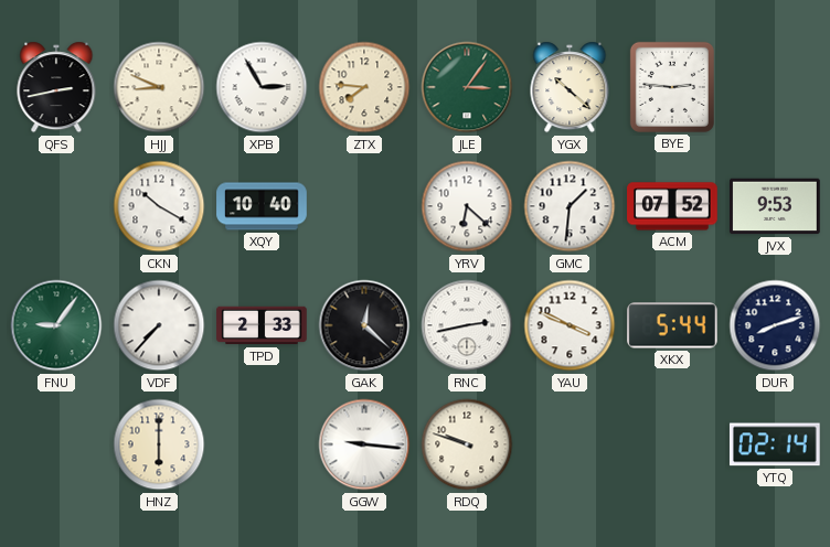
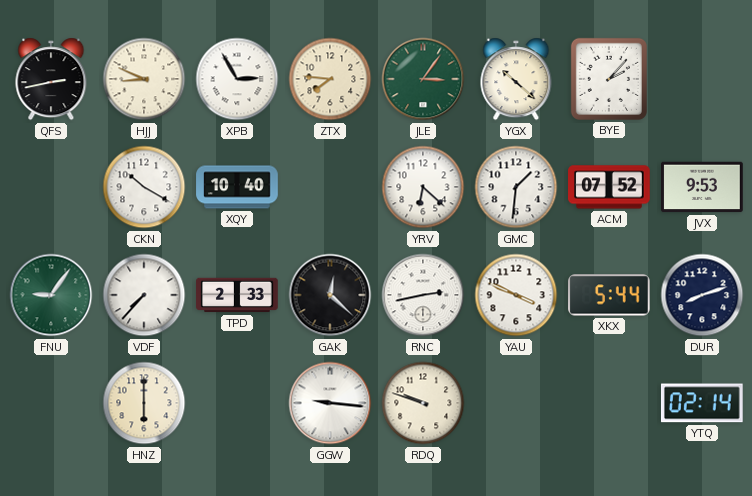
BYE: 2:46 -> 2:07 (609, 79)
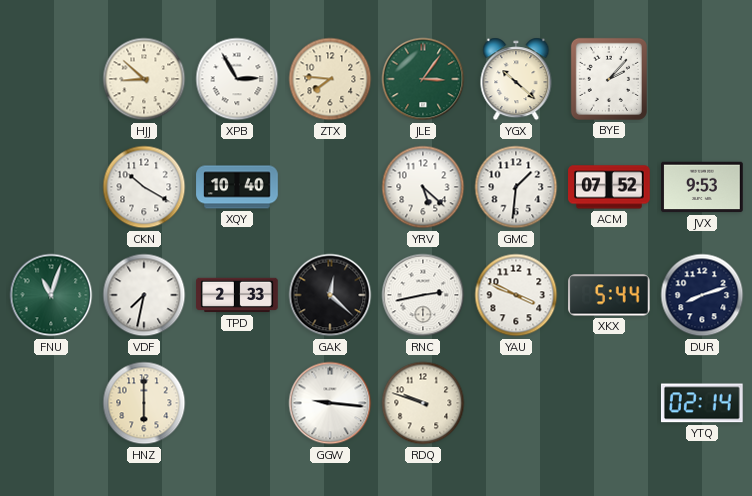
QFS: 2:43 -> none (51, 79)
HJJ: 8:49 -> 8:52 (144, 79)
YRV: 6:22 -> 5:22 (423, 187)
FNU: 9:06 -> 11:03 (51, 295)
VDF: 7:37 -> 7:32 (144, 295)
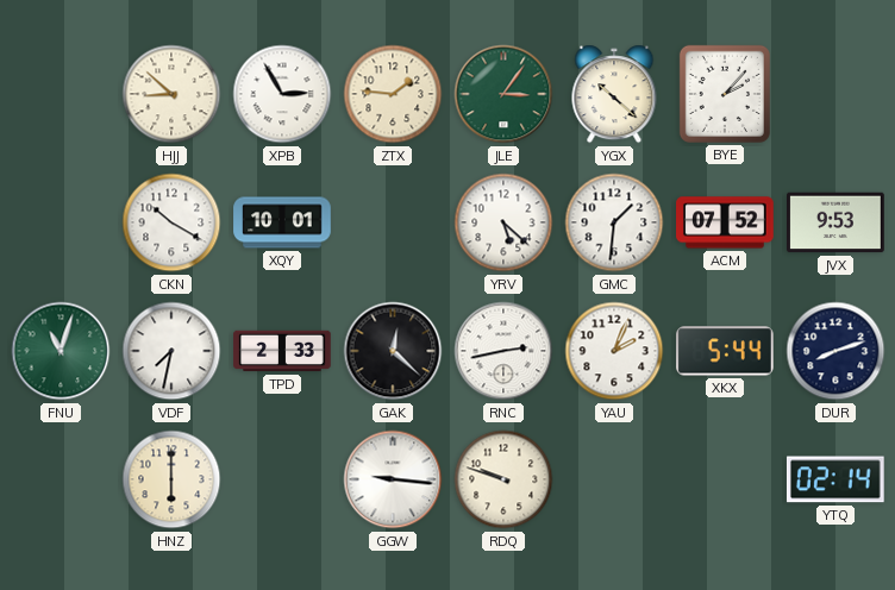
ZTX: 7:46 -> 1:46 (393, 94)
XQY: 10:40 -> 10:01 (282, 222)
YAU: 3:49 -> 2:04 (614, 351)
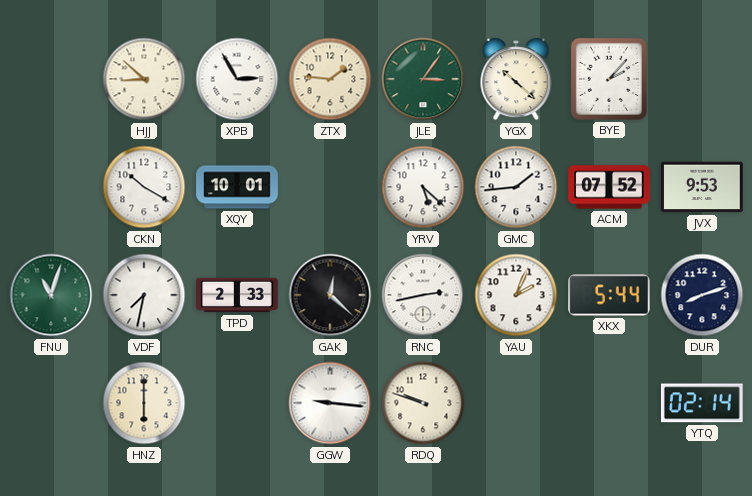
GMC: 1:31 -> 1:44 (516, 187)
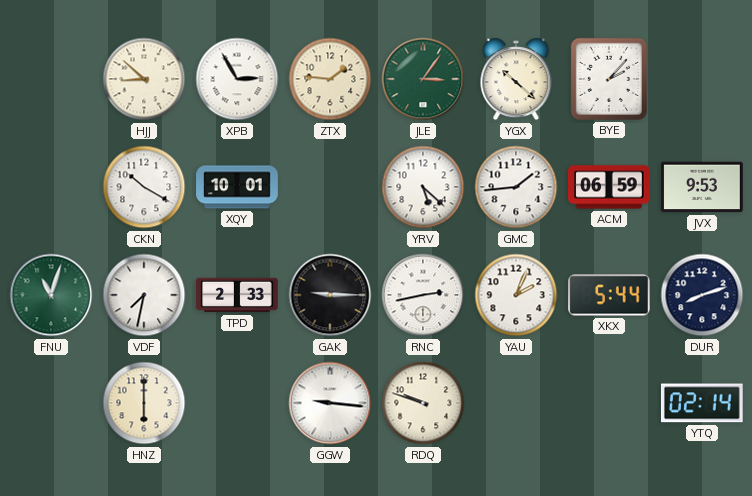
ACM: 07:52 -> 06:59 (609, 187)
GAK: 12:22 -> 9:15 (330, 295)
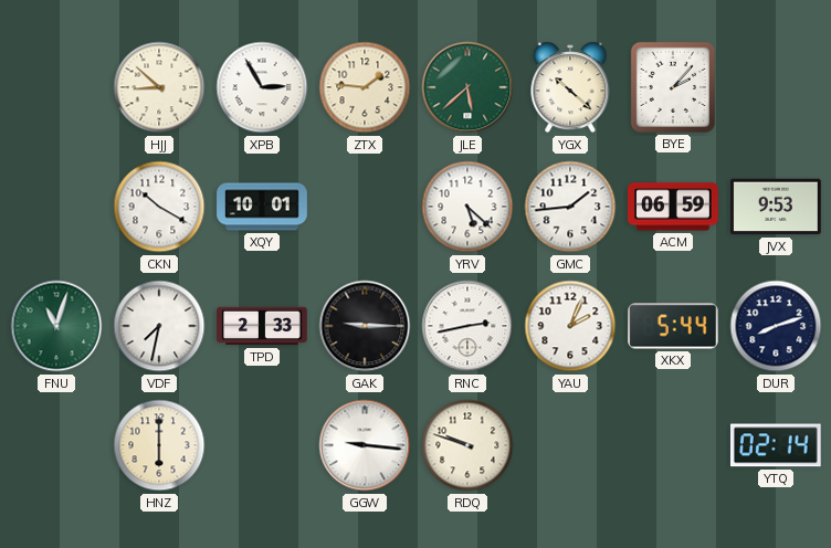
JLE: 3:06 -> 5:38 (467, 87)
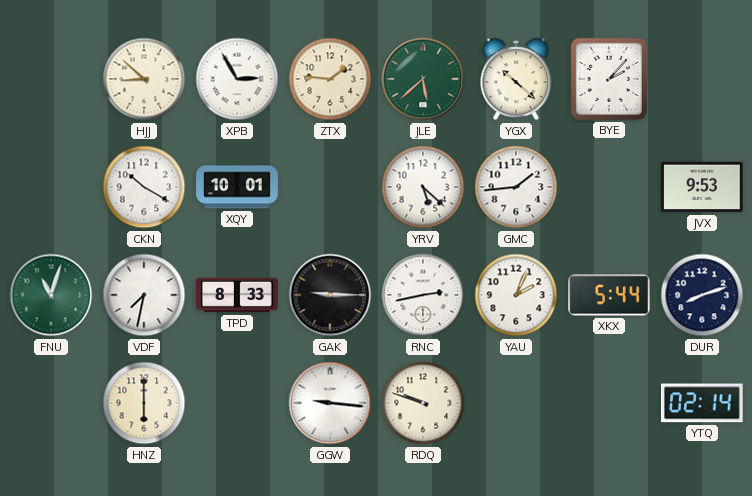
ACM: 06:59 -> none (673, 207)
TPD: 2:33 -> 8:33 (237, 295)
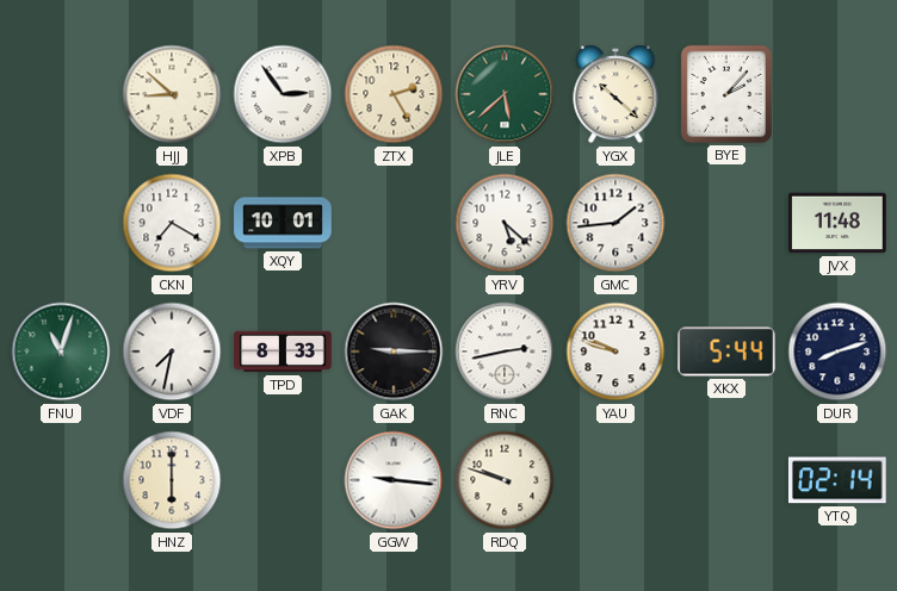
XPB: 2:55 -> 2:54 (283, 94)
ZTX: 1:46 -> 2:25 (394, 94)
CKN: 10:20 -> 7:20 (172, 223)
JVX: 9:53 -> 11:48 (837, 223)
YAU: 2:04 -> 9:48 (615, 352)
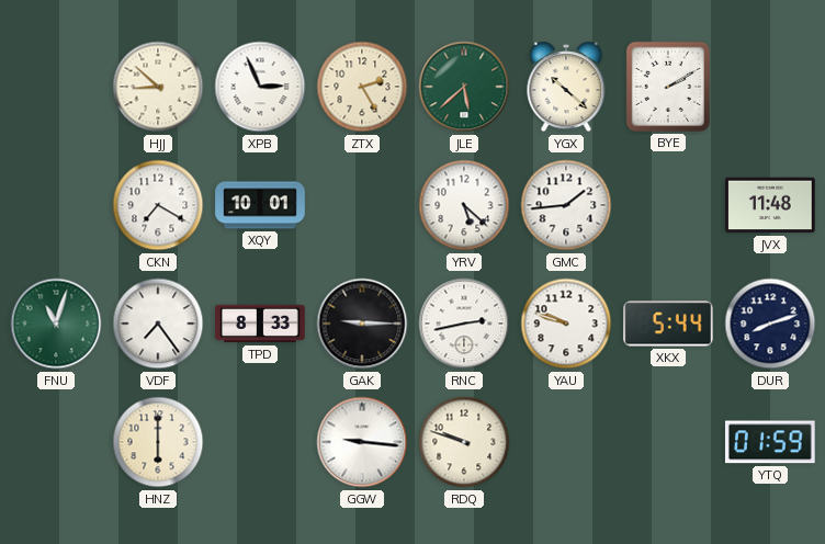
XPB: 2:54 -> 2:56 (260, 87)
BYE: 2:07 -> 2:10 (668, 87)
VDF: 7:32 -> 7:24 (158, 324)
YTQ: 02:14 -> 01:59 (770, 442)
